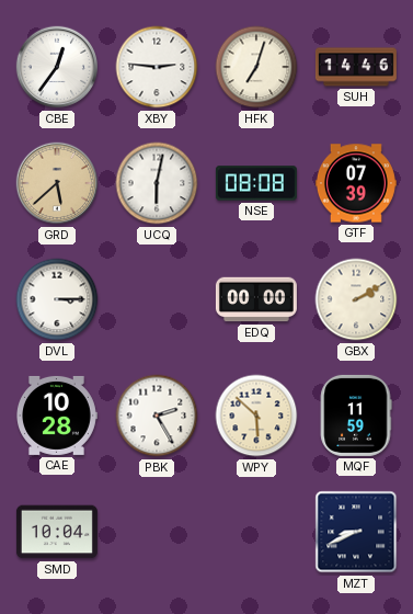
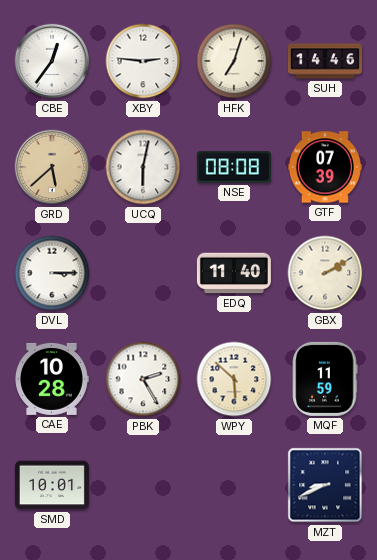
EDQ: 00:00 -> 11:40 (234, 273)
SMD: 10:04 -> 10:01 (52, 485)
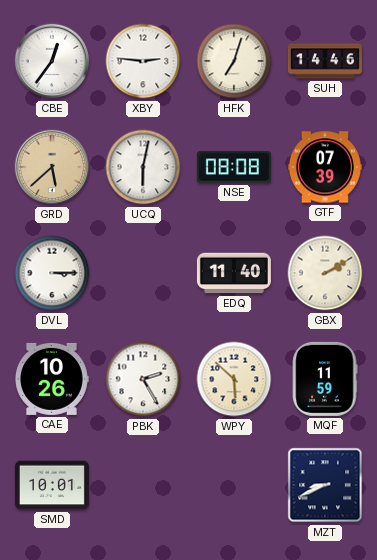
CAE: 10:28 -> 10:26 (52, 379)
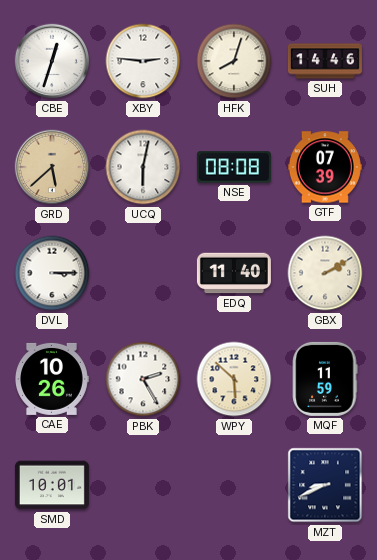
CBE: 12:36 -> 12:33 (52, 61)
HFK: 7:03 -> 8:03 (234, 61)
